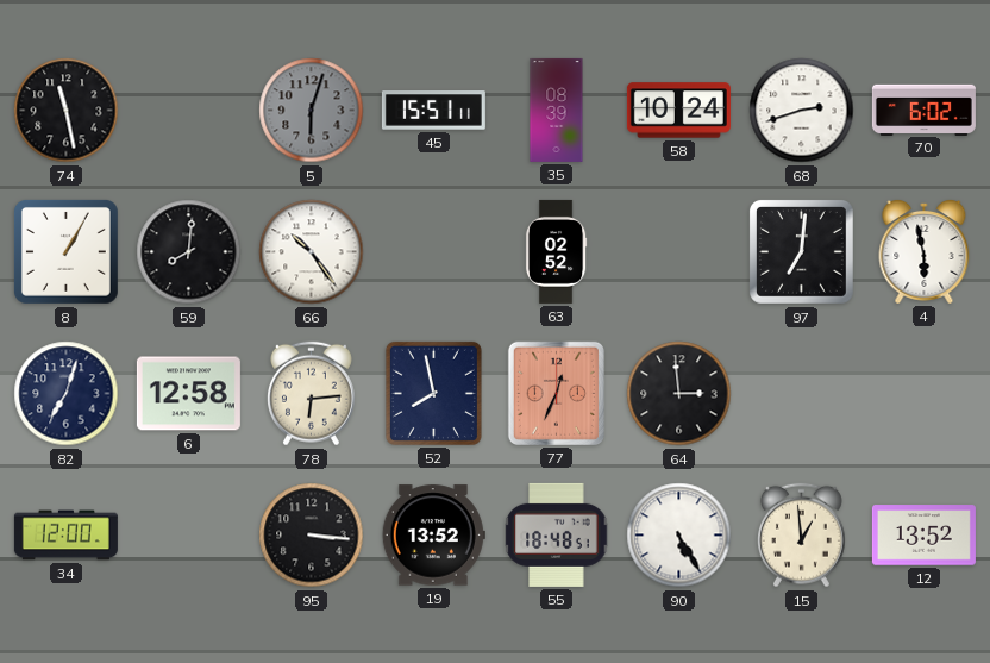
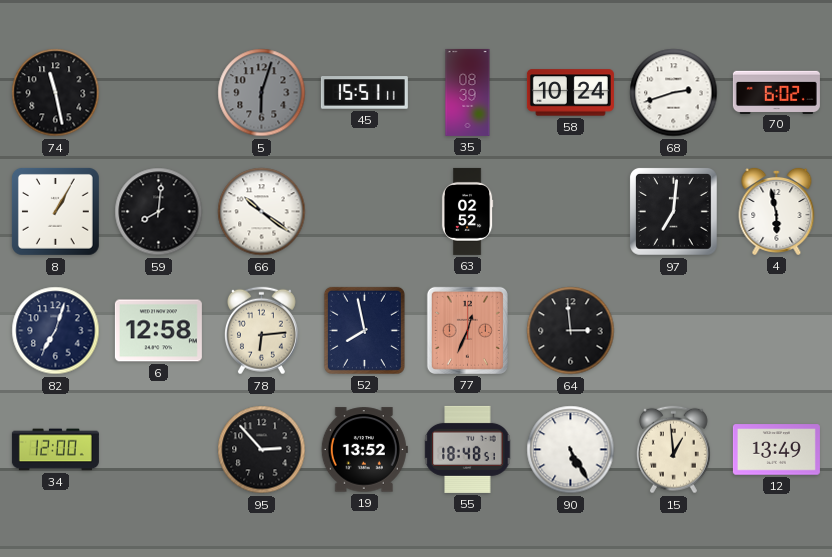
66: 10:24 -> 10:21 (262, 212)
95: 3:16 -> 2:53 (262, 450)
12: 13:52 -> 13:49 (776, 450)
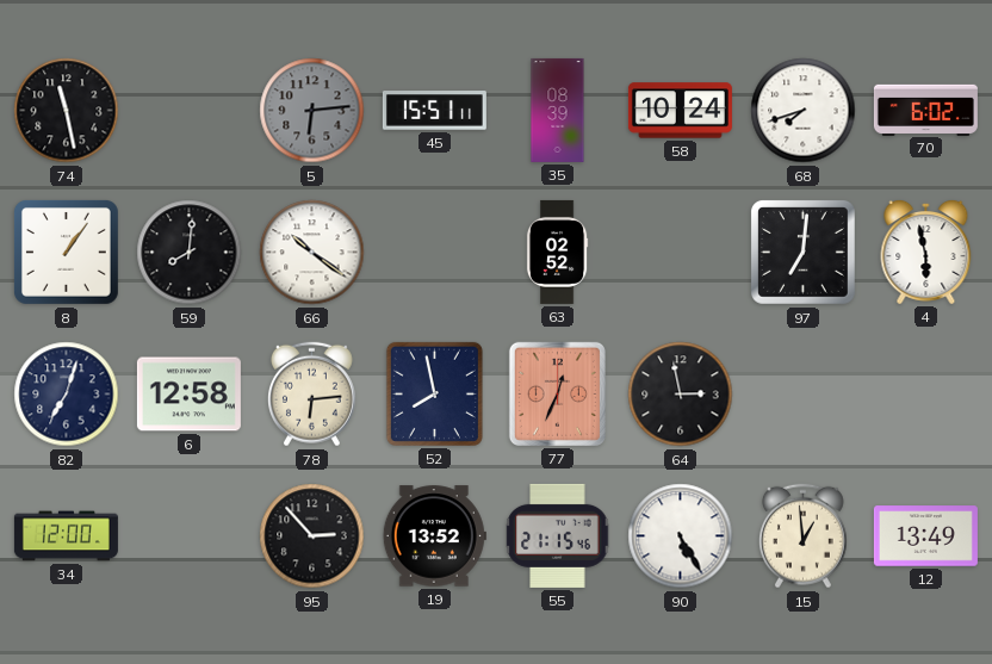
5: 6:03 -> 6:14 (312, 111)
68: 2:42 -> 7:42 (804, 111)
8: 1:05 -> 1:06 (66, 252)
64: 2:59 -> 2:58 (681, 395)
55: 18:48 -> 21:15 (558, 535)
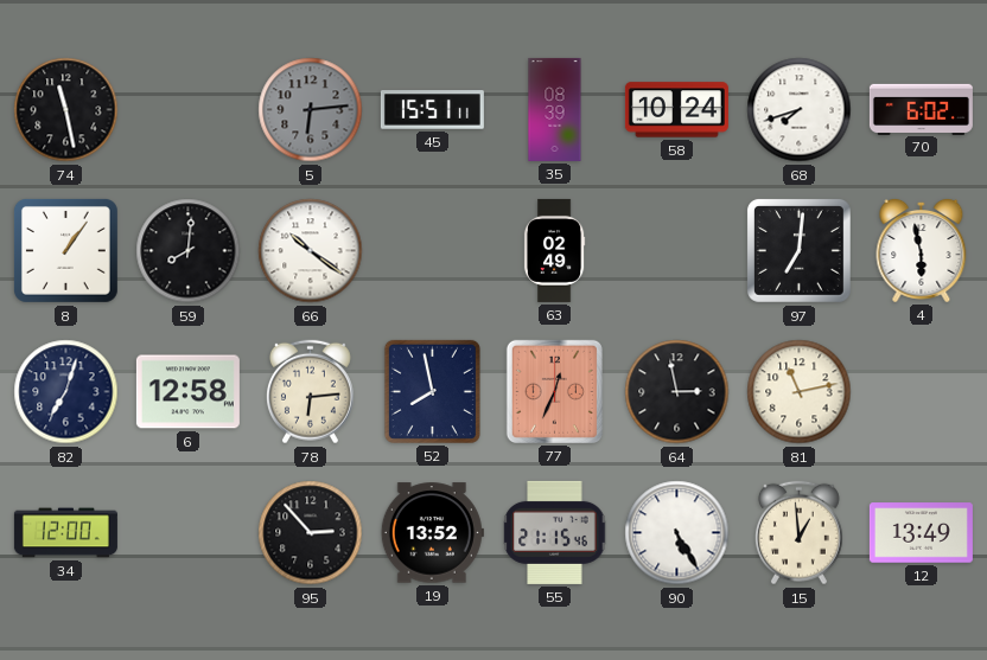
63: 02:52 -> 02:49 (554, 250)
81: none -> 11:13 (800, 392)
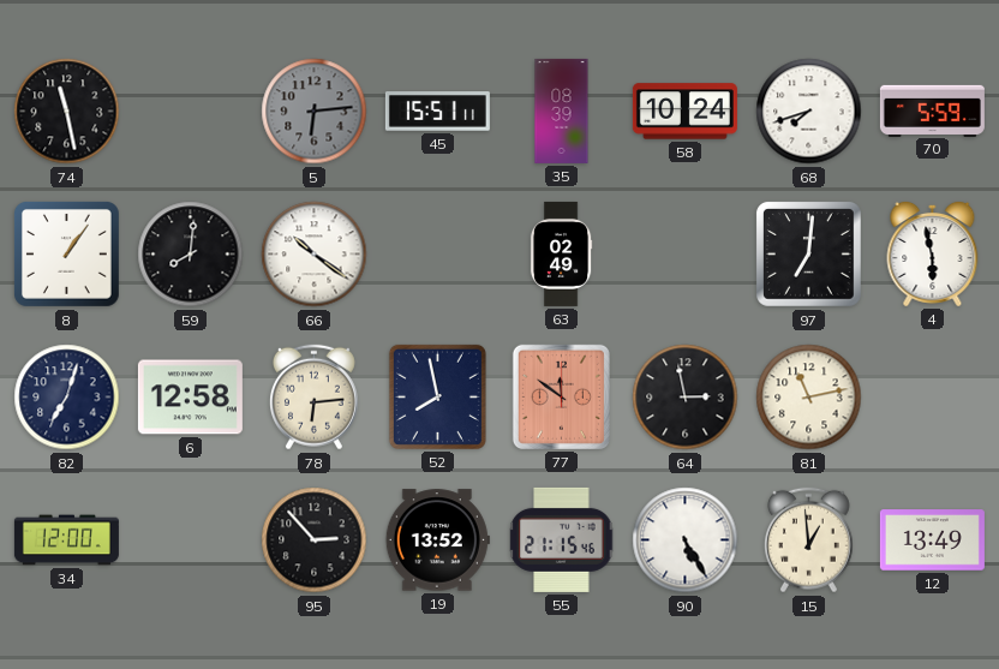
70: 6:02 -> 5:59 (932, 110)
77: 12:34 -> 11:51 (561, 396)
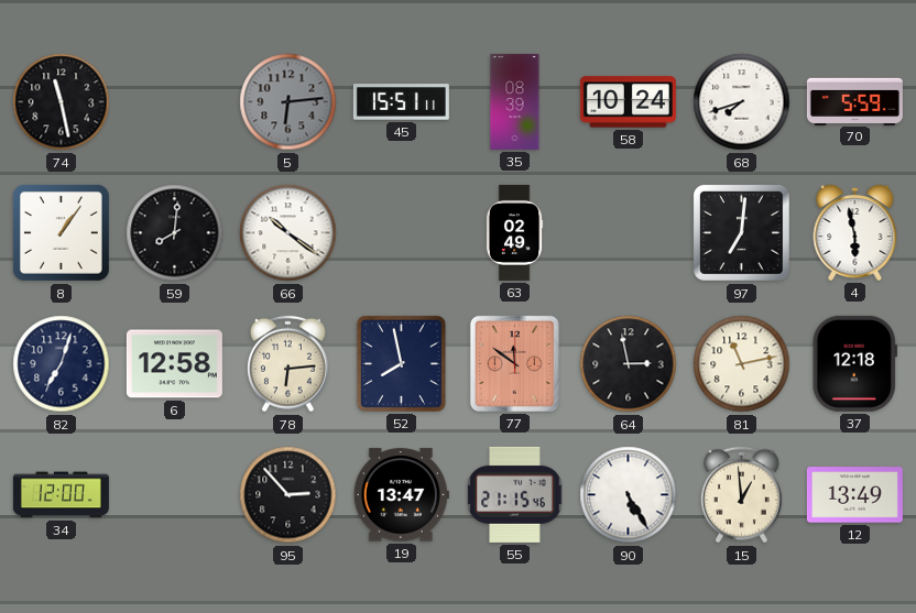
37: none -> 12:18 (854, 363)
19: 13:52 -> 13:47 (401, 495)
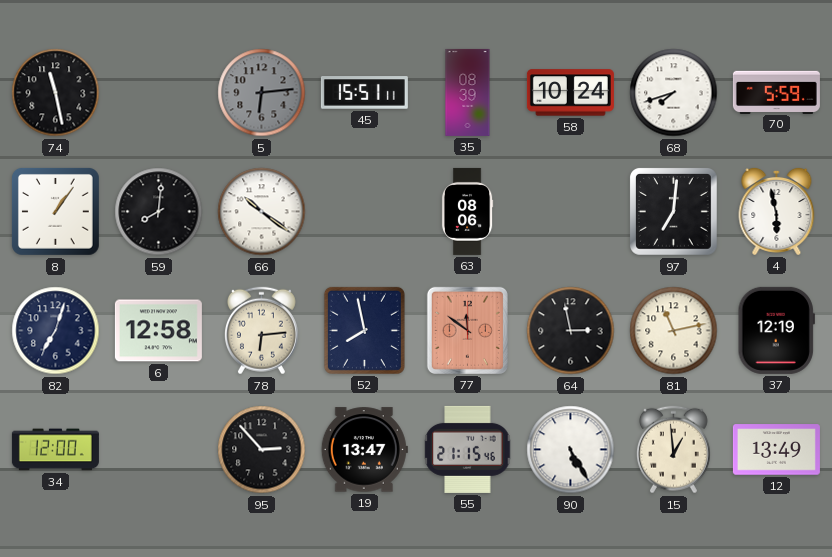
63: 02:49 -> 08:06 (467, 211)
37: 12:18 -> 12:19 (776, 330)
